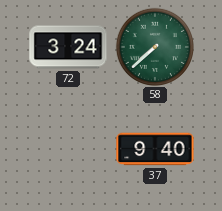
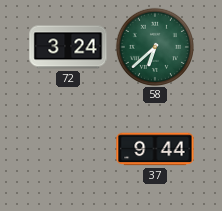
58: 7:38 -> 6:38 (154, 46)
37: 9:40 -> 9:44 (155, 149)
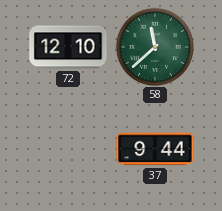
72: 3:24 -> 12:10 (68, 47)
58: 6:38 -> 11:38 (154, 46)
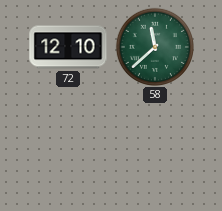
37: 9:44 -> none (155, 149)
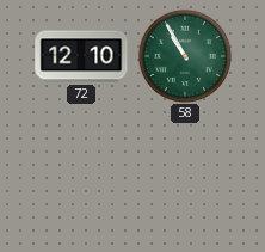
58: 11:38 -> 10:55 (184, 55)
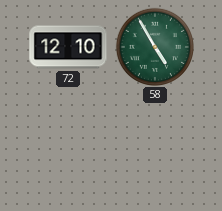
58: 10:55 -> 4:55 (154, 46)
